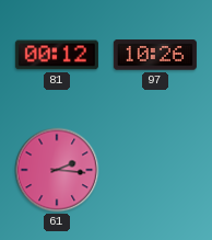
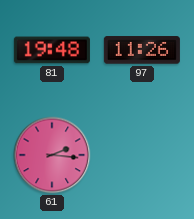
81: 00:12 -> 19:48 (52, 50)
97: 10:26 -> 11:26 (142, 50)
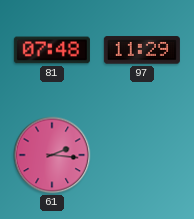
81: 19:48 -> 07:48 (52, 50)
97: 11:26 -> 11:29 (142, 50)
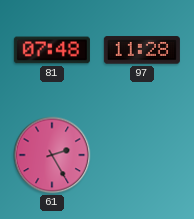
97: 11:29 -> 11:28 (142, 50)
61: 2:16 -> 2:25 (52, 155)
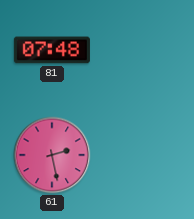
97: 11:28 -> none (142, 50)
61: 2:25 -> 2:28 (52, 155)
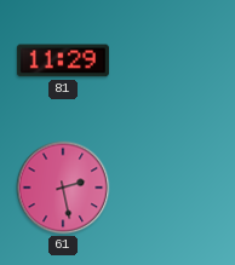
81: 07:48 -> 11:29 (63, 61)
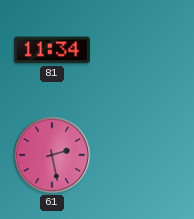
81: 11:29 -> 11:34 (52, 50)
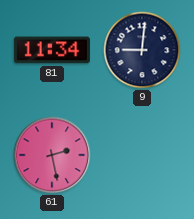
9: none -> 9:01 (142, 50)
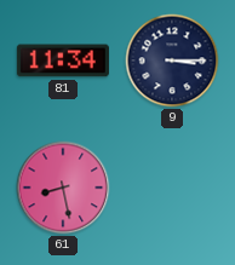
9: 9:01 -> 3:15 (172, 61)
61: 2:28 -> 8:28 (63, 188)
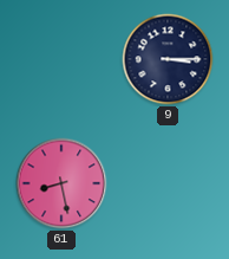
81: 11:34 -> none (63, 61)
